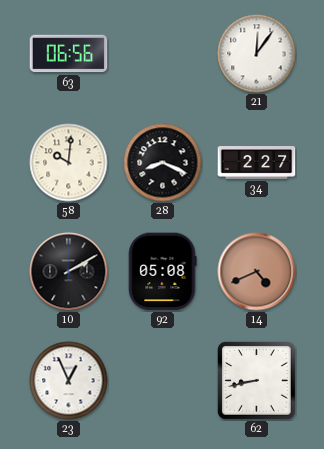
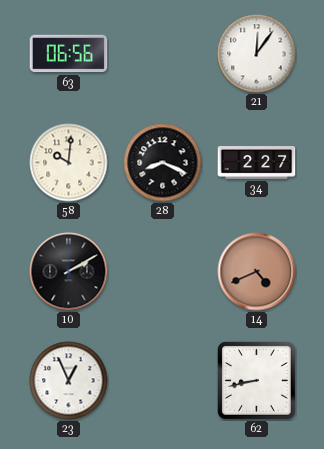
92: 05:08 -> none (163, 272)
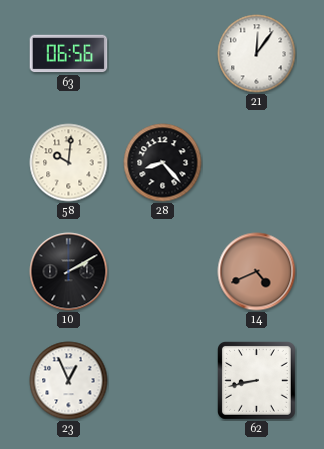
28: 8:19 -> 8:23 (163, 163)
34: 2:27 -> none (257, 163)
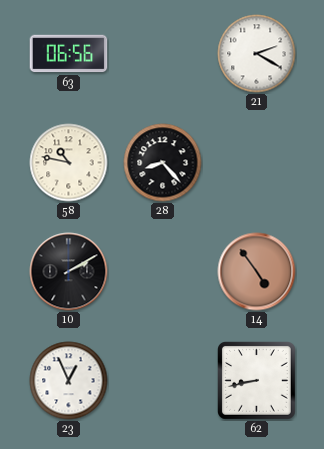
21: 12:06 -> 2:20 (257, 54)
58: 10:01 -> 10:47 (69, 163)
14: 4:41 -> 4:54 (257, 272)
